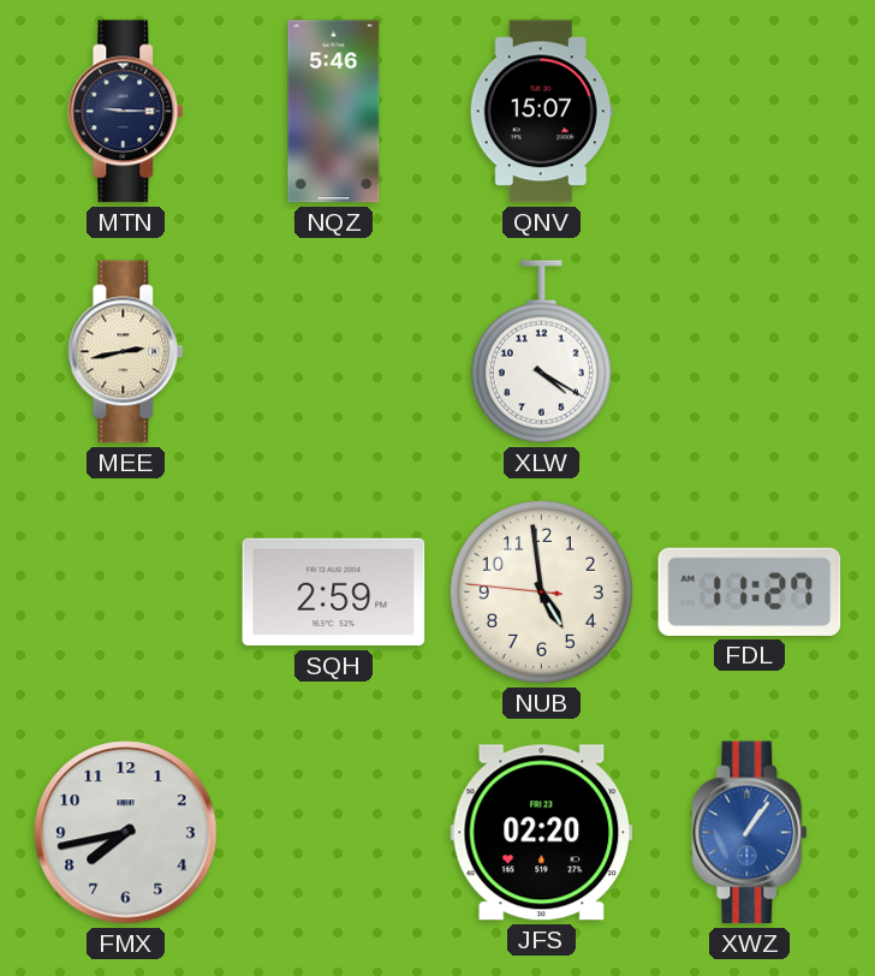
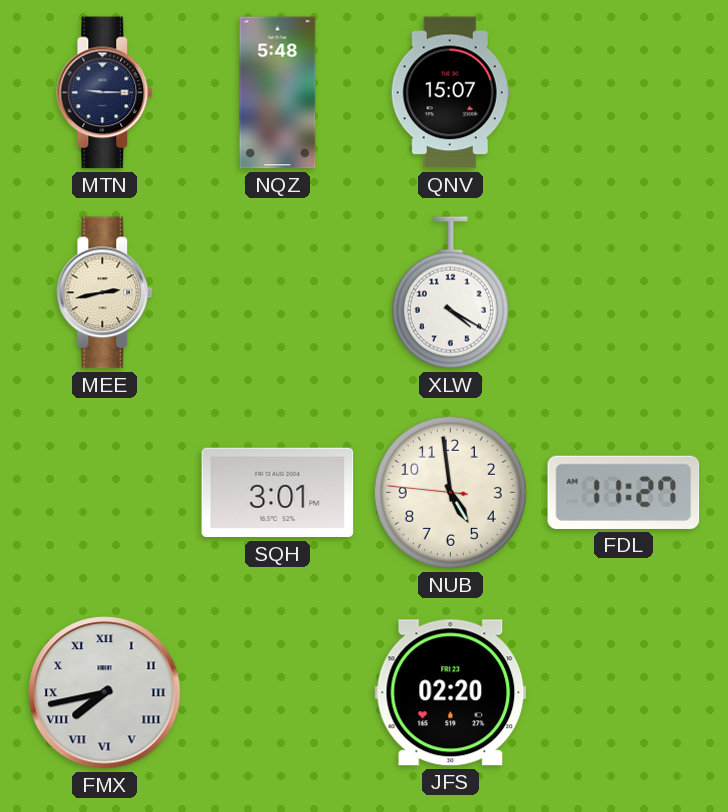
NQZ: 5:46 -> 5:48 (278, 93)
SQH: 2:59 -> 3:01 (278, 493)
FMX numerals: Arabic -> Roman (105, 693)
XWZ: 1:06 -> none (750, 833)
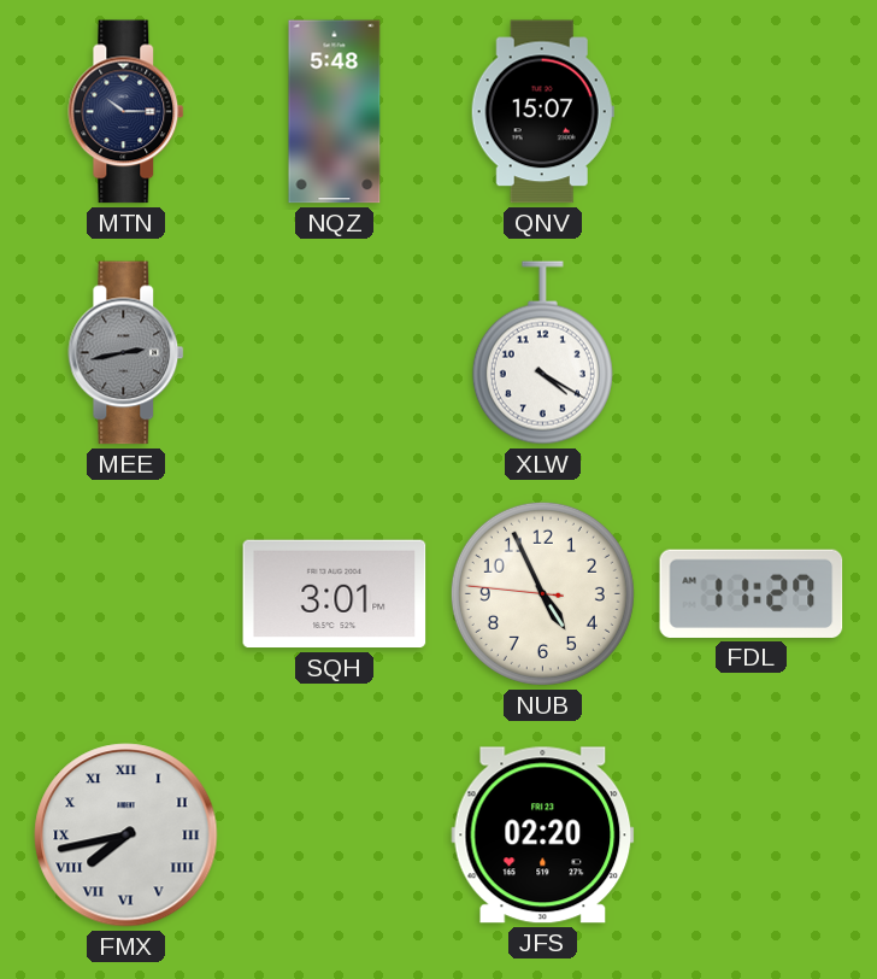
MTN: 9:15 -> 10:15 (126, 112)
MEE dial: cream -> grey (126, 353)
NUB: 4:58 -> 4:55 (542, 593)
